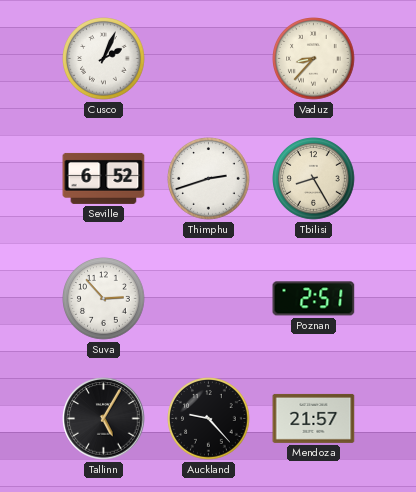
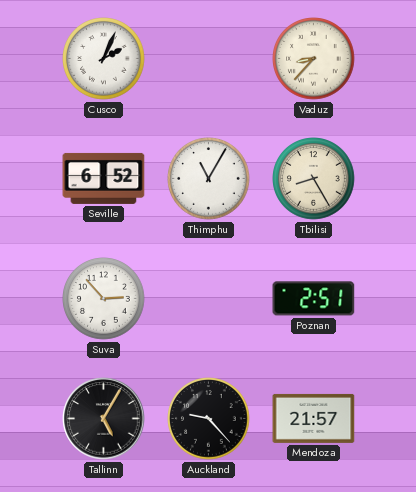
Thimphu: 2:42 -> 11:05 (209, 179)
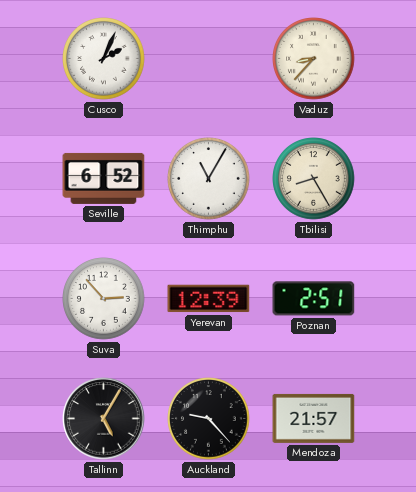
Yerevan: none -> 12:39 (209, 299)
